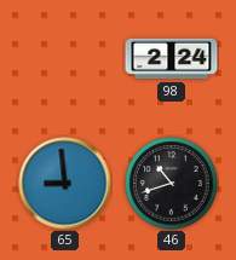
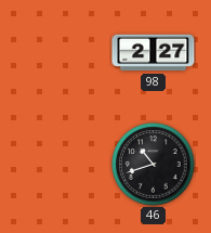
98: 2:24 -> 2:27 (154, 53)
65: 8:59 -> none (65, 184)
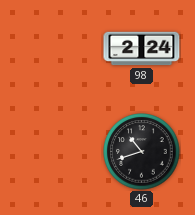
98: 2:27 -> 2:24 (142, 49)
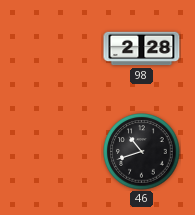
98: 2:24 -> 2:28 (142, 49)
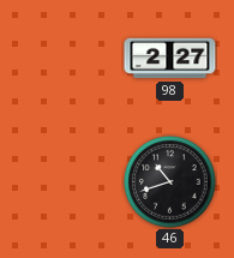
98: 2:28 -> 2:27 (170, 59)
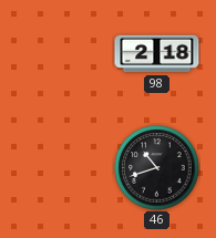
98: 2:27 -> 2:18 (157, 54)
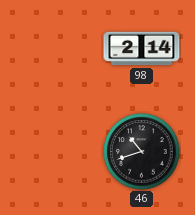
98: 2:18 -> 2:14 (142, 49)
